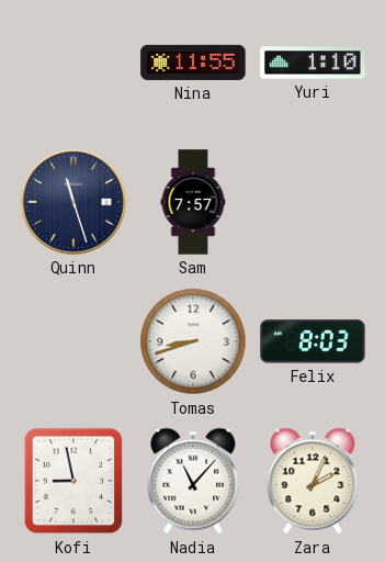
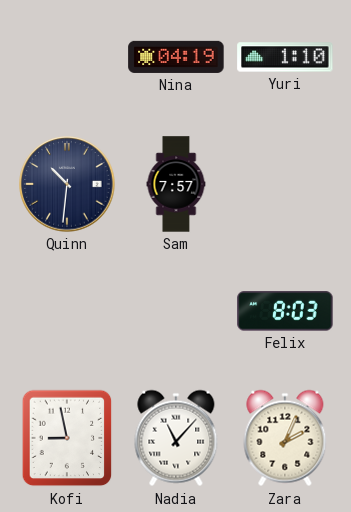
Nina: 11:55 -> 04:19 (176, 57)
Quinn: 11:27 -> 10:31 (67, 184)
Tomas: 8:42 -> none (193, 341)
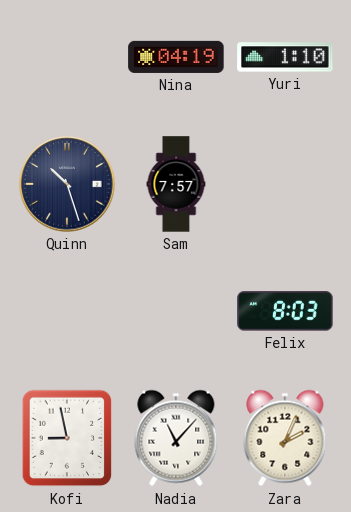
Quinn: 10:31 -> 10:27 (67, 184)
